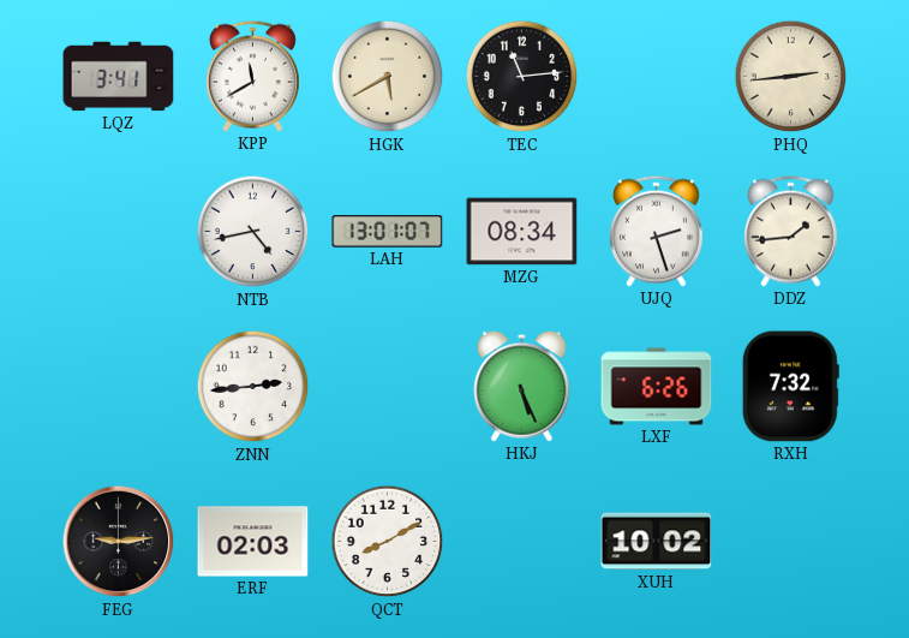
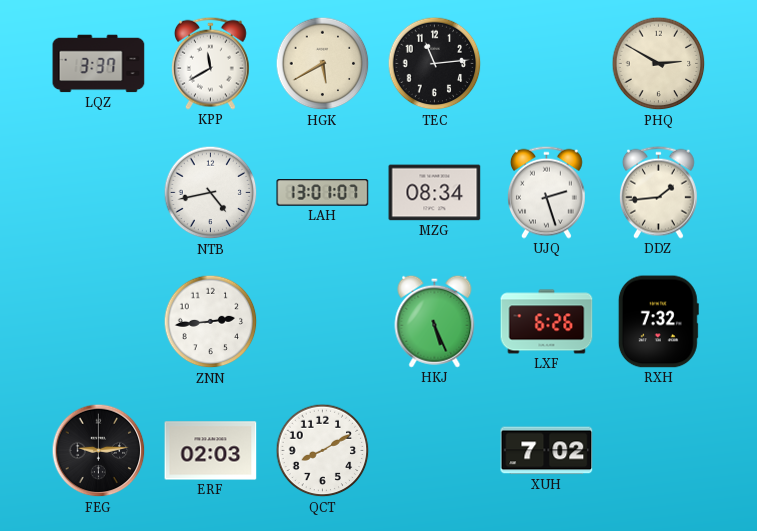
LQZ: 3:41 -> 3:37 (99, 64)
PHQ: 2:44 -> 2:50 (659, 64)
XUH: 10:02 -> 7:02 (547, 451)
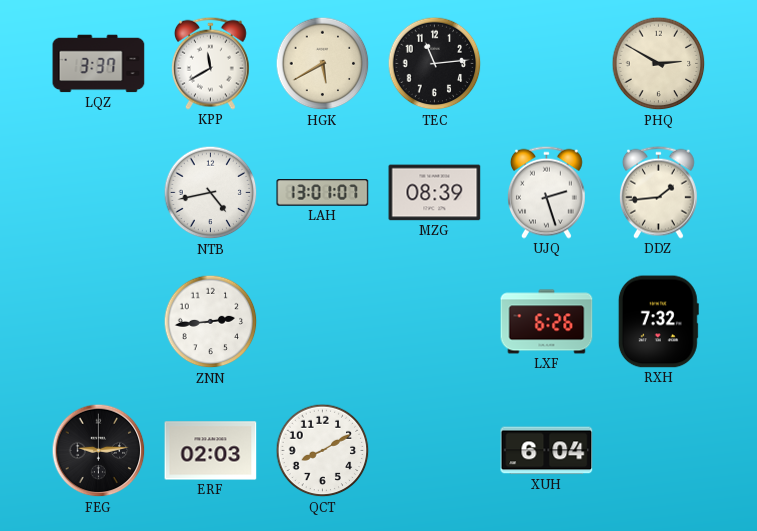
MZG: 08:34 -> 08:39 (435, 193)
HKJ: 5:26 -> none (435, 321)
XUH: 7:02 -> 6:04 (547, 451)
